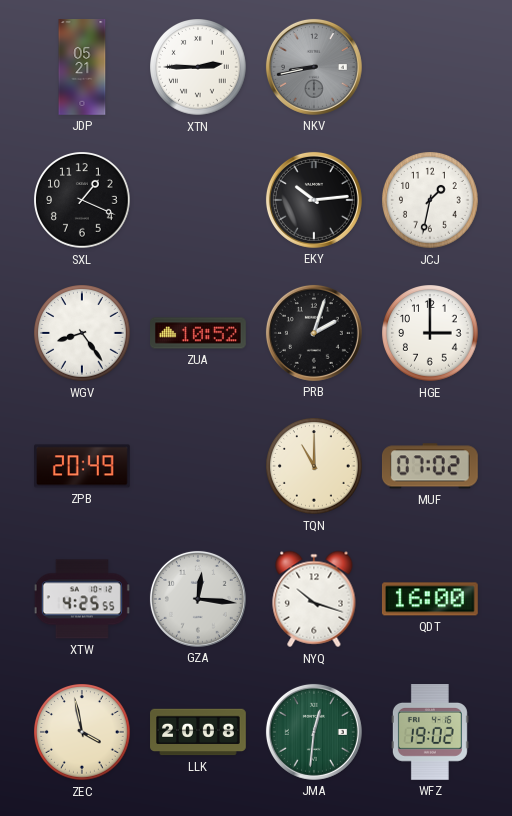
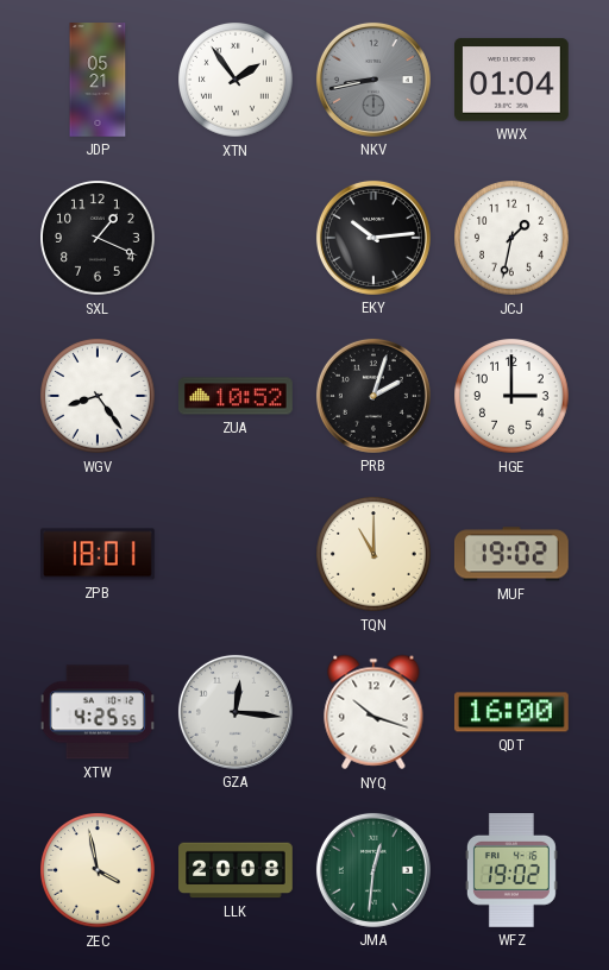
XTN: 2:45 -> 1:54 (236, 80)
WWX: none -> 01:04 (513, 80)
ZPB: 20:49 -> 18:01 (99, 554)
MUF: 07:02 -> 19:02 (511, 554)
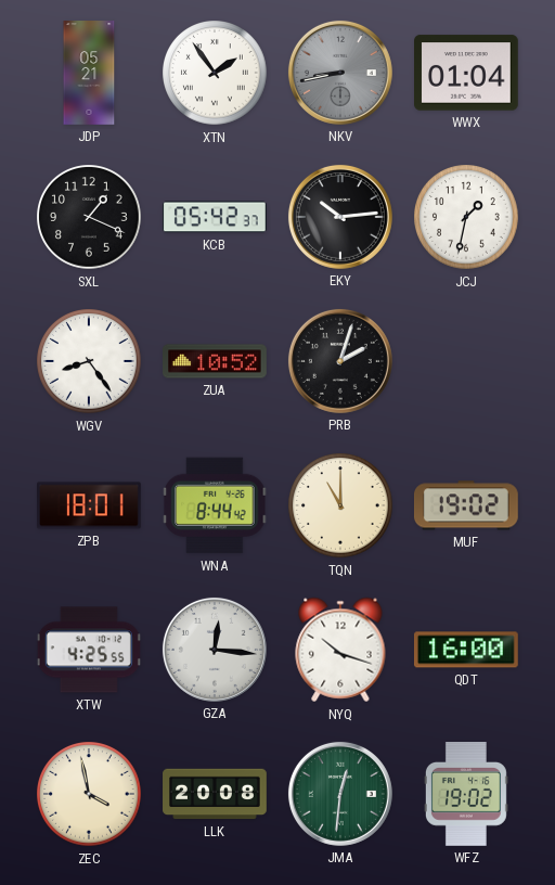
KCB: none -> 05:42 (216, 217)
HGE: 3:00 -> none (511, 396)
WNA: none -> 8:44 (215, 505)
